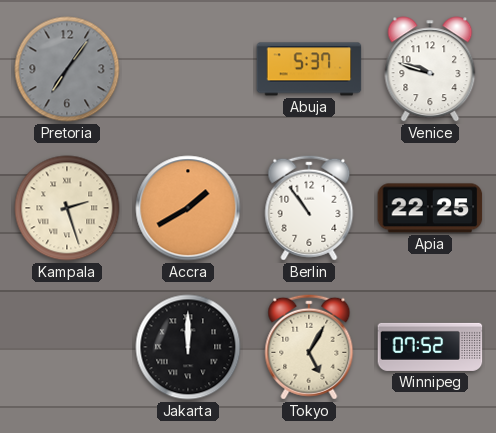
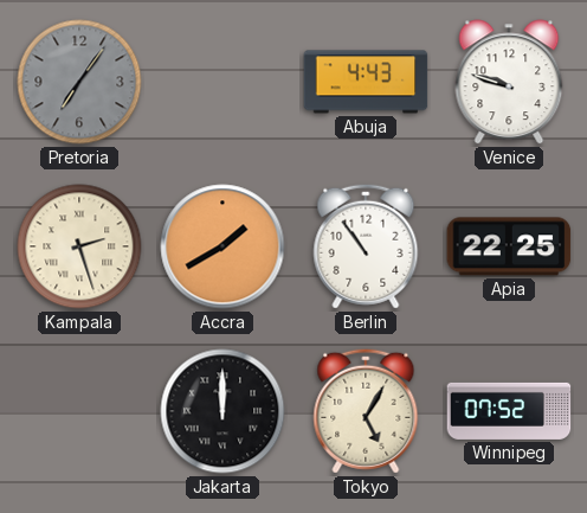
Abuja: 5:37 -> 4:43 (366, 82)
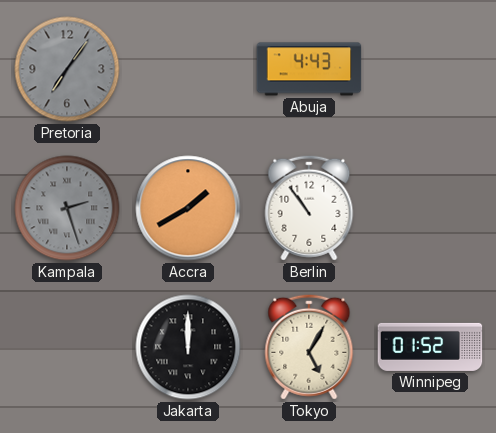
Venice: 9:48 -> none (509, 82)
Kampala dial: cream -> grey (67, 208)
Apia: 22:25 -> none (509, 246)
Winnipeg: 07:52 -> 01:52 (430, 347)
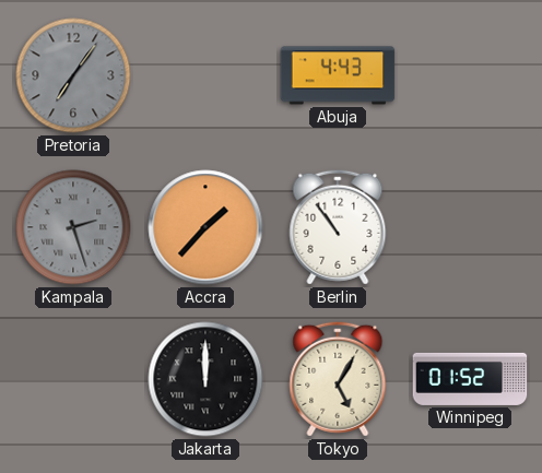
Accra: 1:40 -> 1:37 (205, 227)
